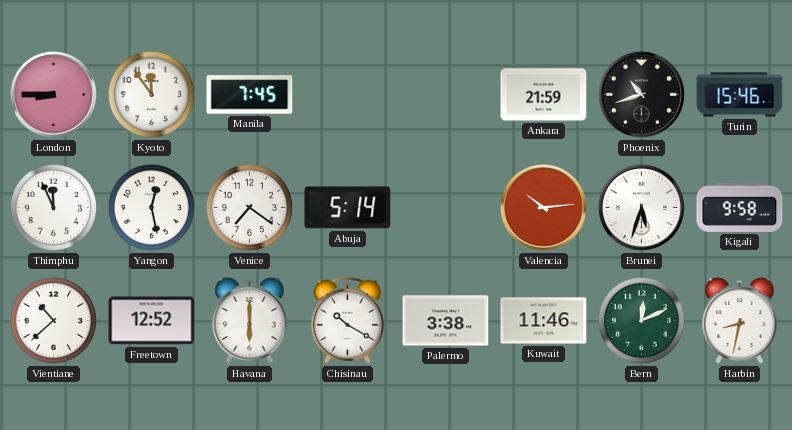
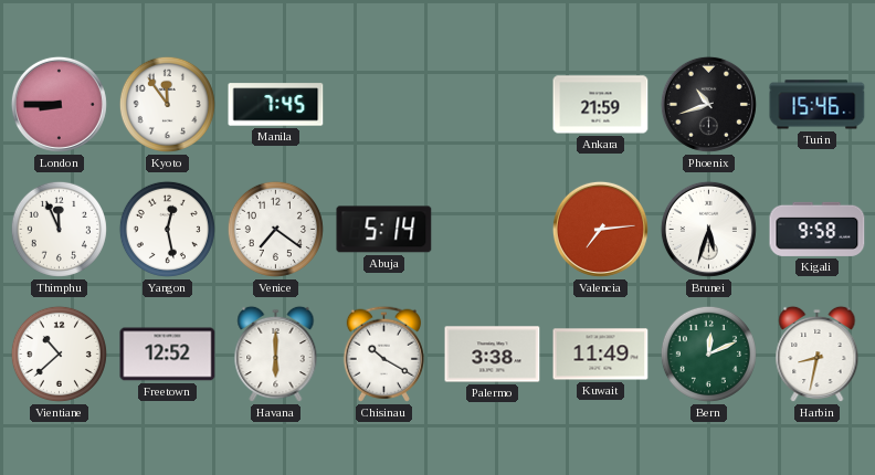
Valencia: 10:14 -> 7:14 (600, 229)
Kuwait: 11:46 -> 11:49 (601, 355)
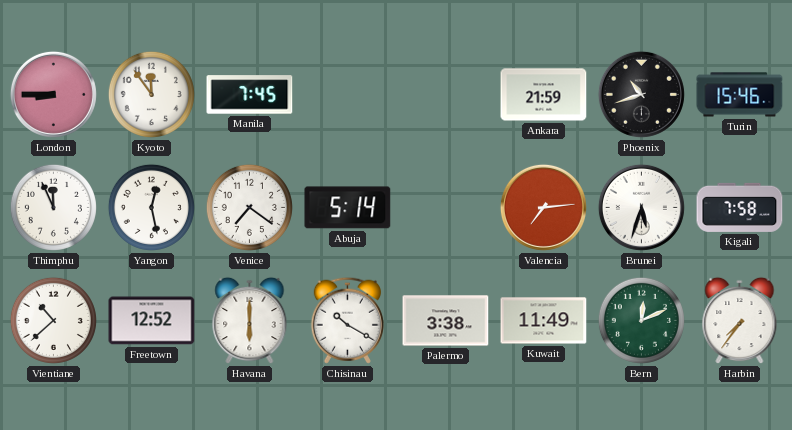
Kigali: 9:58 -> 7:58 (740, 207)
Harbin: 8:32 -> 7:36 (740, 321)
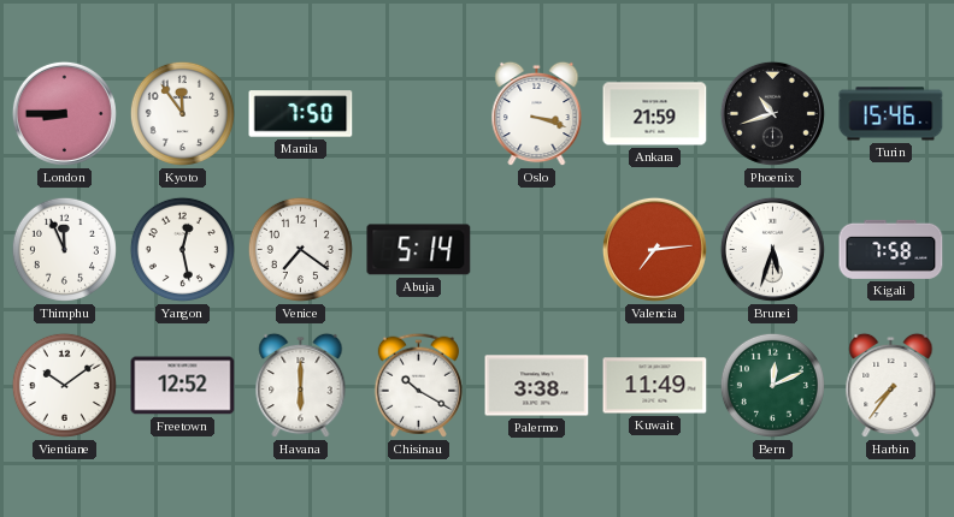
Manila: 7:45 -> 7:50 (301, 114)
Oslo: none -> 3:18 (537, 114)
Vientiane: 10:38 -> 10:09 (64, 385)
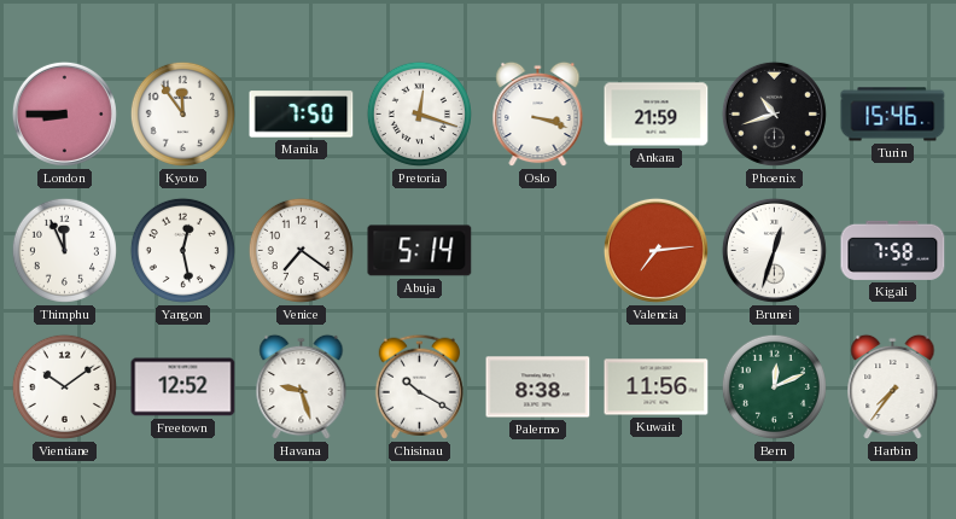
Pretoria: none -> 12:18 (419, 113)
Brunei: 5:33 -> 12:33 (774, 250)
Havana: 6:00 -> 9:27 (302, 387)
Palermo: 3:38 -> 8:38 (538, 387)
Kuwait: 11:49 -> 11:56 (657, 387)
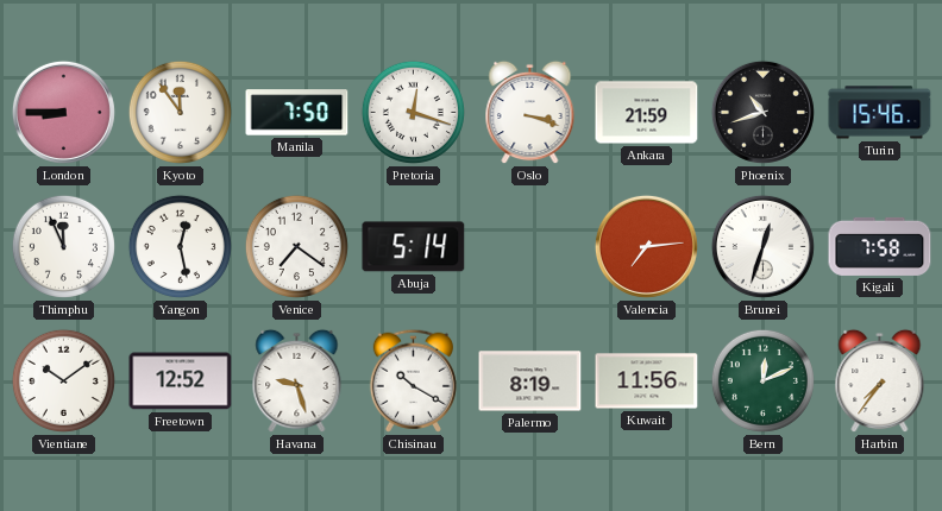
Palermo: 8:38 -> 8:19 (530, 381)
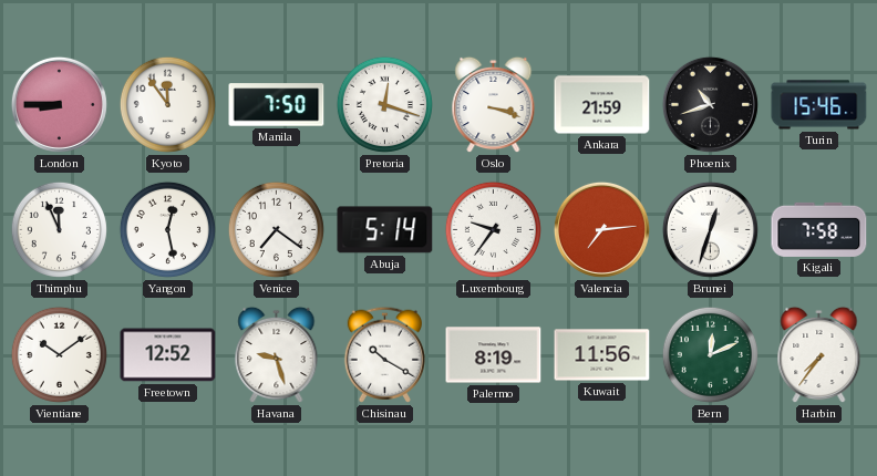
Luxembourg: none -> 9:36 (493, 229)
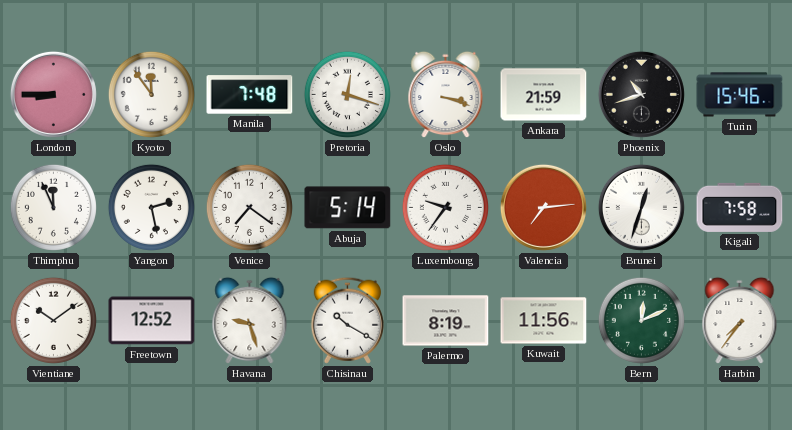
Manila: 7:50 -> 7:48 (250, 95)
Yangon: 12:28 -> 2:28 (151, 207)
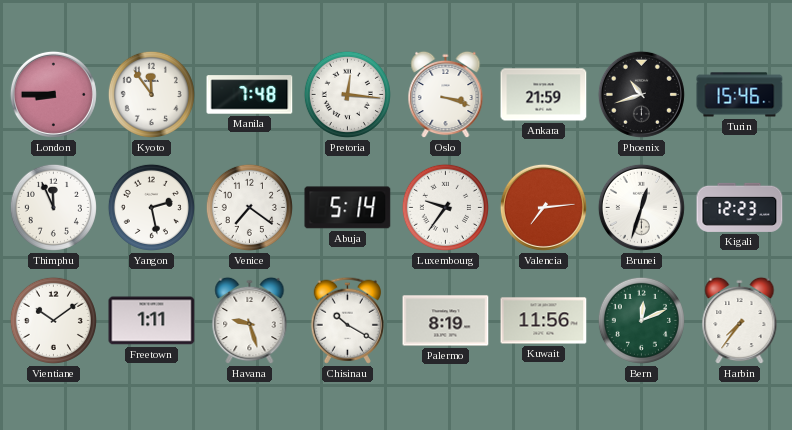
Pretoria: 12:18 -> 12:16 (347, 94)
Kigali: 7:58 -> 12:23 (740, 207)
Freetown: 12:52 -> 1:11 (152, 321)
